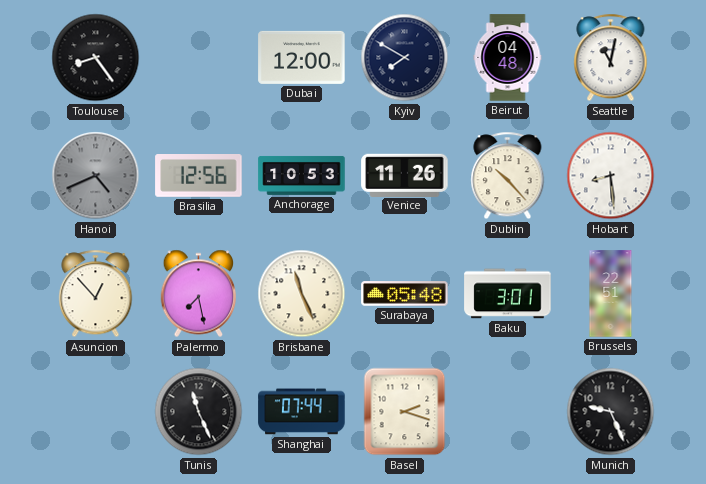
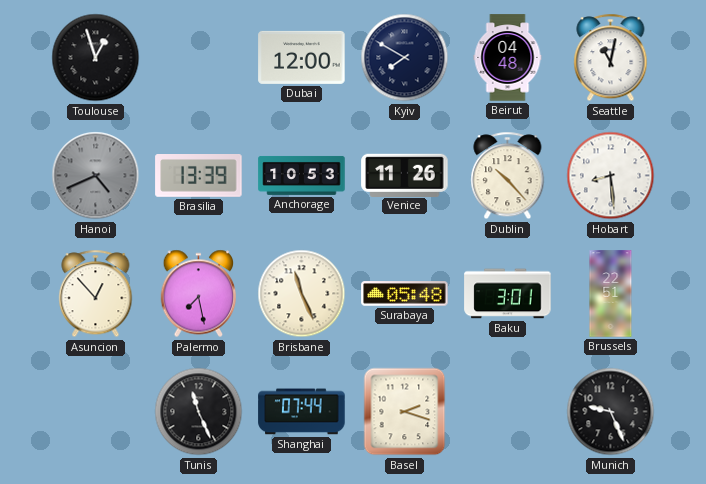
Toulouse: 8:24 -> 12:57 (96, 58)
Brasilia: 12:56 -> 13:39 (199, 176)
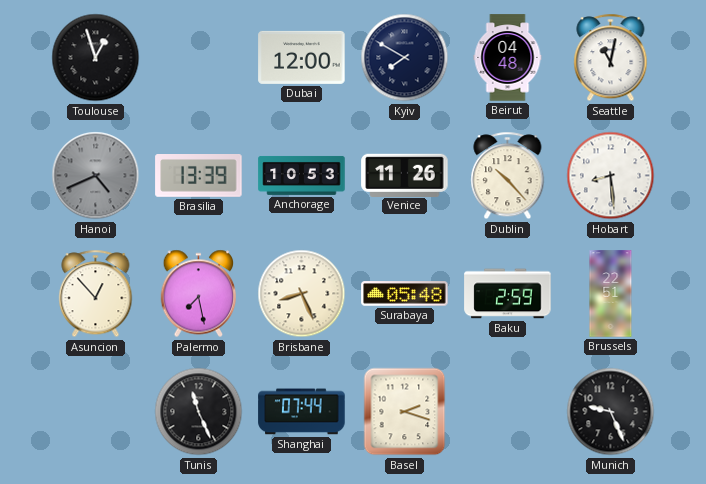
Brisbane: 11:26 -> 8:26 (302, 294)
Baku: 3:01 -> 2:59 (508, 294)
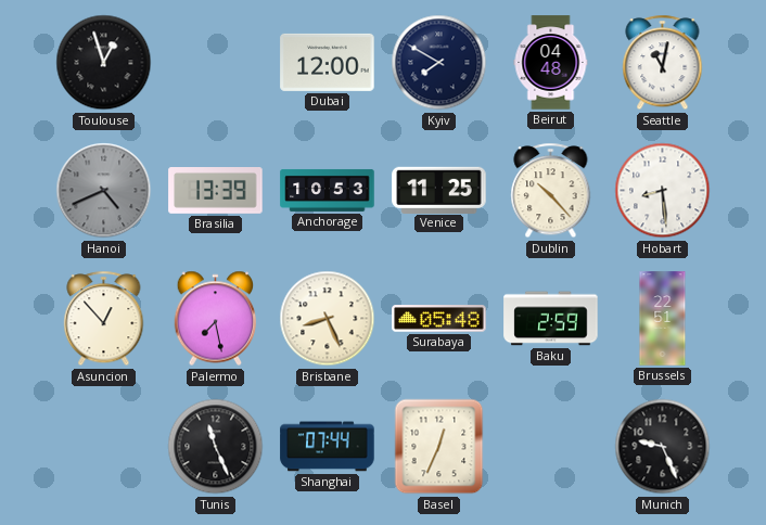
Venice: 11:26 -> 11:25 (439, 190)
Basel: 2:18 -> 12:34 (439, 447)
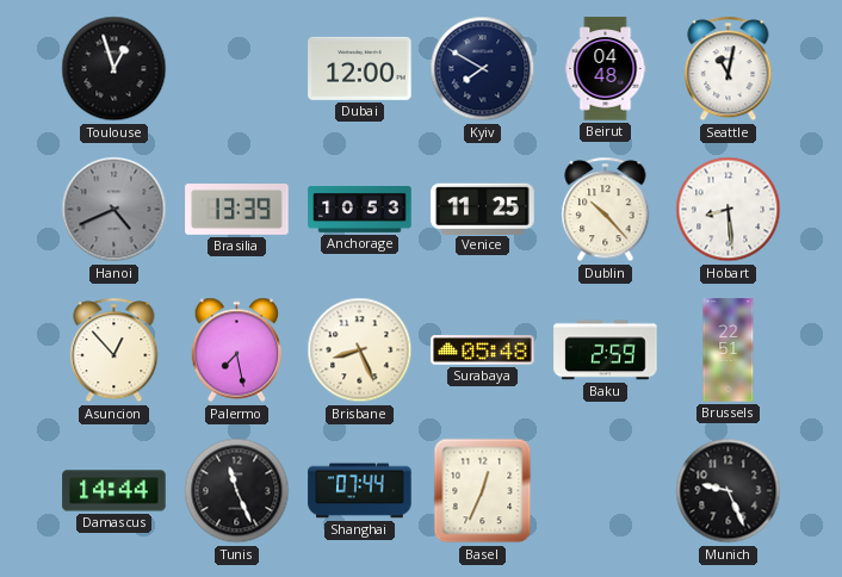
Damascus: none -> 14:44 (114, 491)
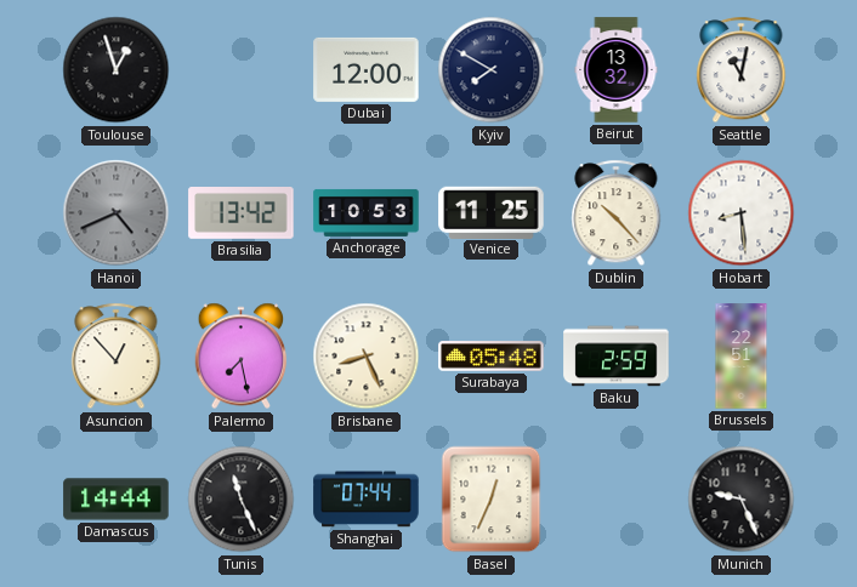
Beirut: 04:48 -> 13:32 (617, 70)
Brasilia: 13:39 -> 13:42 (242, 213)
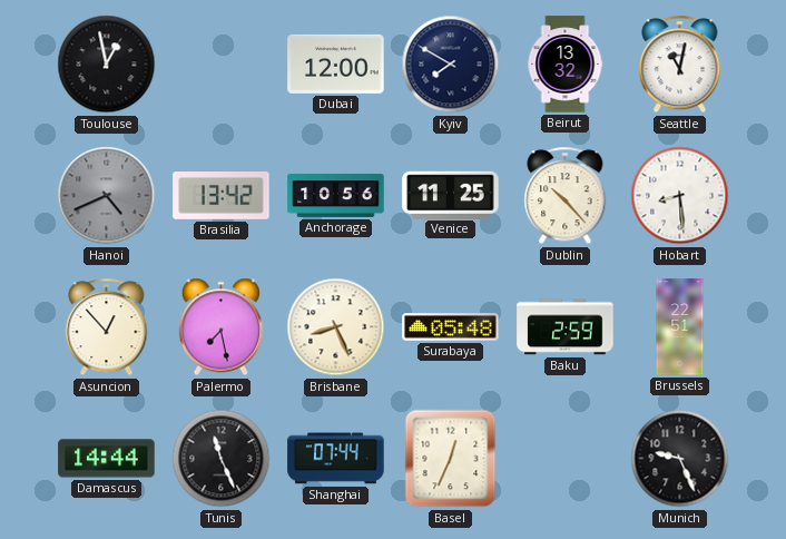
Toulouse: 12:57 -> 12:58 (107, 65)
Anchorage: 10:53 -> 10:56 (336, 195)
